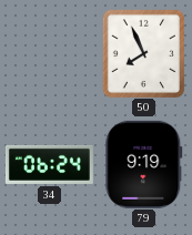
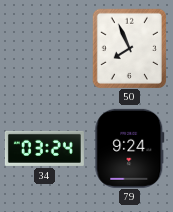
34: 06:24 -> 03:24 (44, 148)
79: 9:19 -> 9:24 (130, 148)
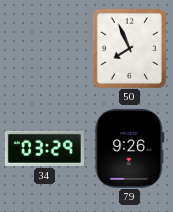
34: 03:24 -> 03:29 (44, 148)
79: 9:24 -> 9:26 (130, 148)
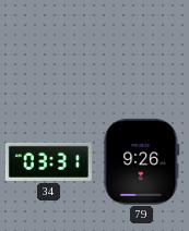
50: 7:56 -> none (129, 48)
34: 03:29 -> 03:31 (48, 161)
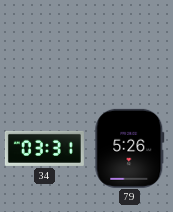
79: 9:26 -> 5:26 (130, 148)
